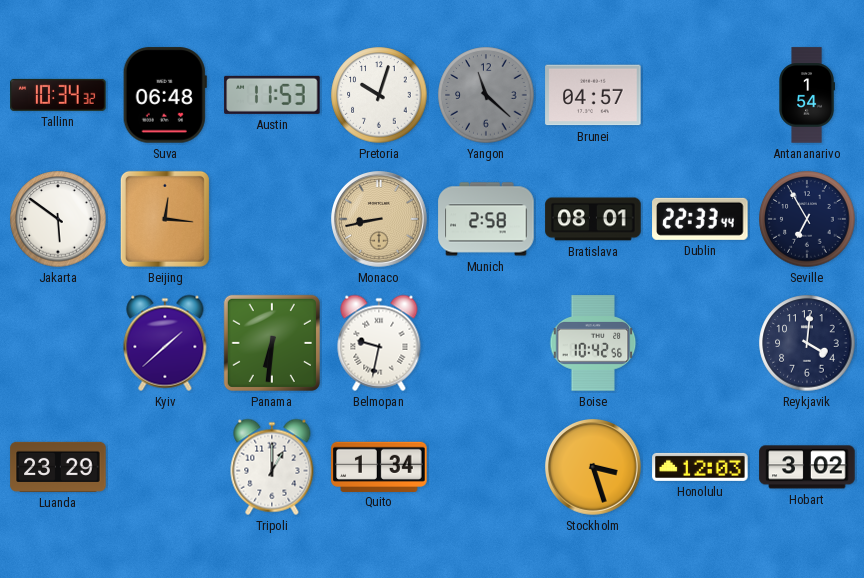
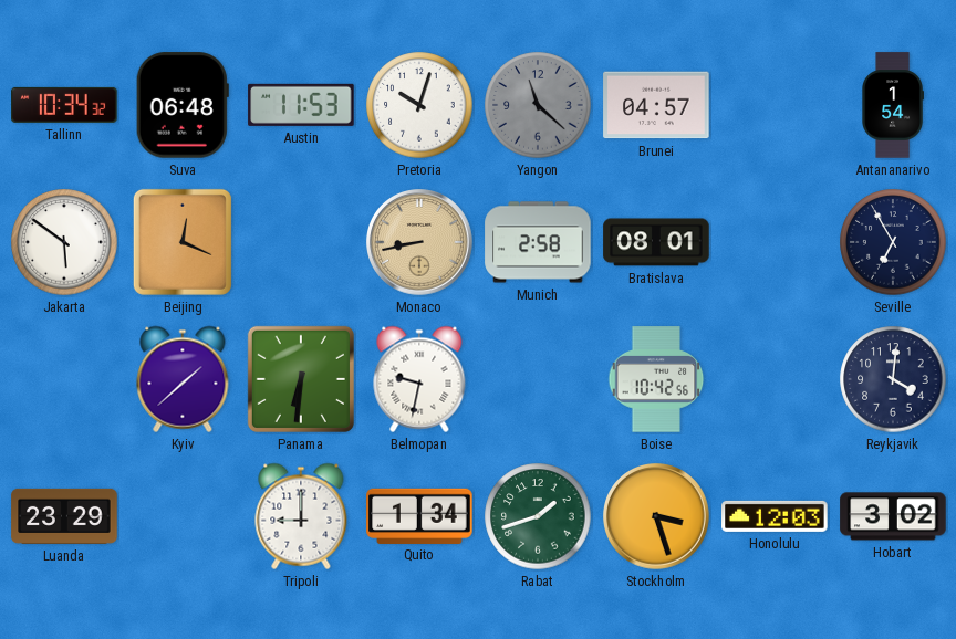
Beijing: 12:16 -> 12:19 (183, 242)
Dublin: 22:33 -> none (700, 219)
Tripoli: 1:00 -> 9:00 (301, 516)
Rabat: none -> 1:42 (538, 516)
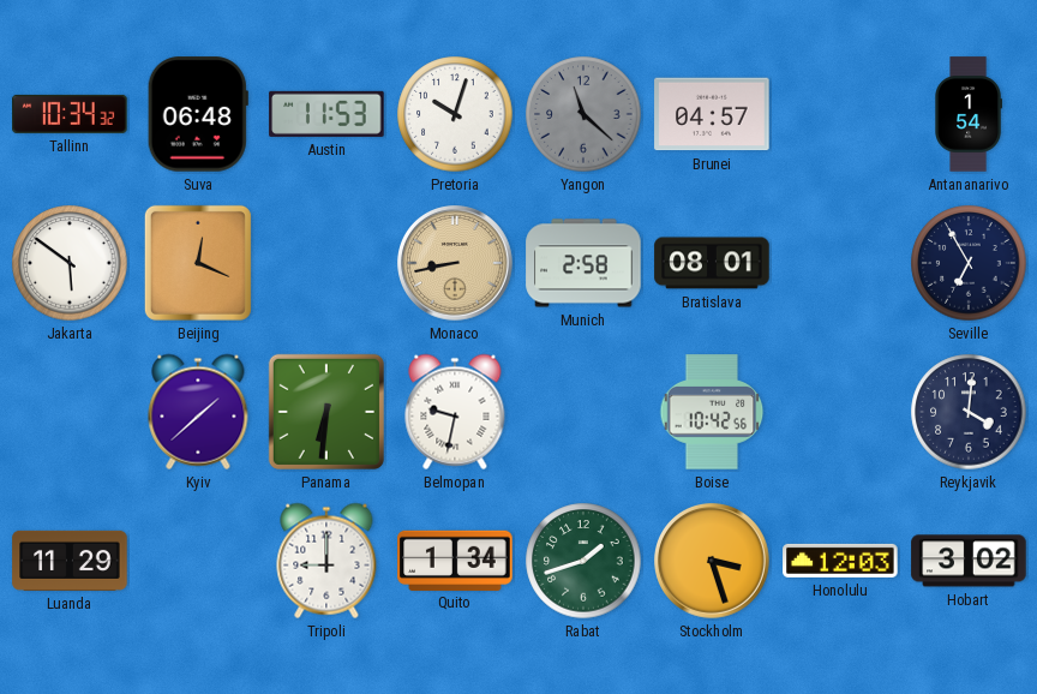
Luanda: 23:29 -> 11:29 (70, 561)
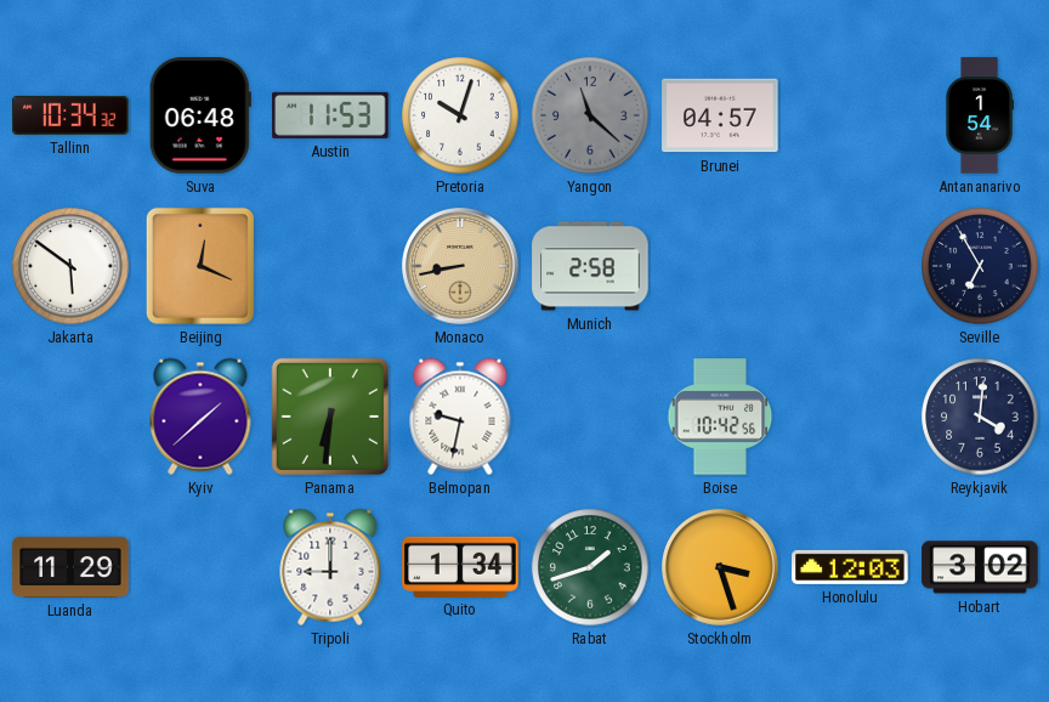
Bratislava: 08:01 -> none (712, 263)
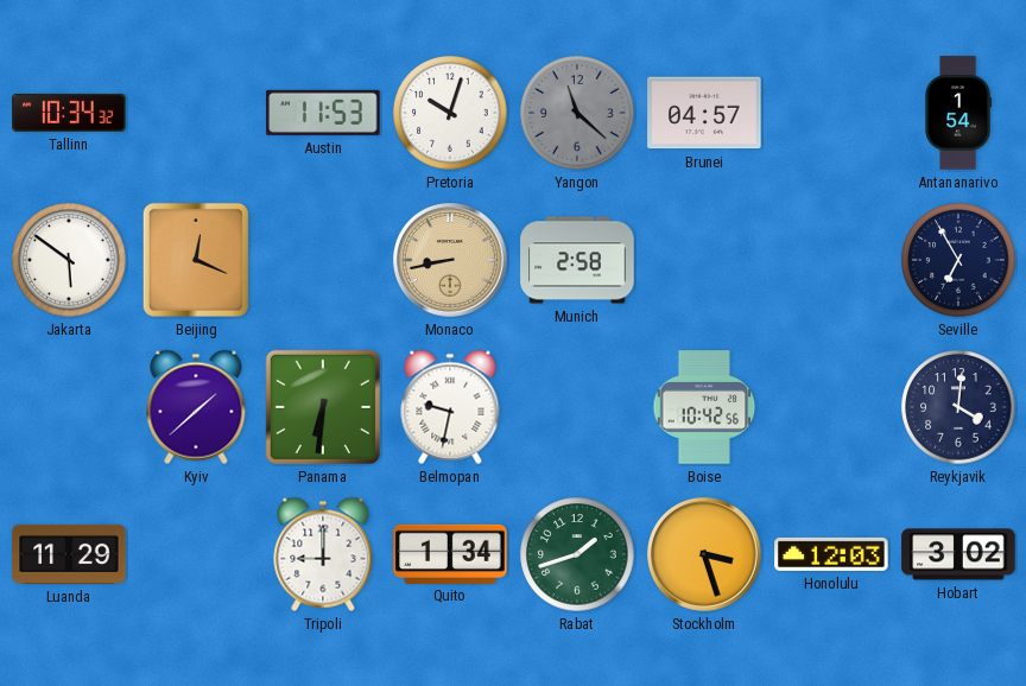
Suva: 06:48 -> none (200, 115)
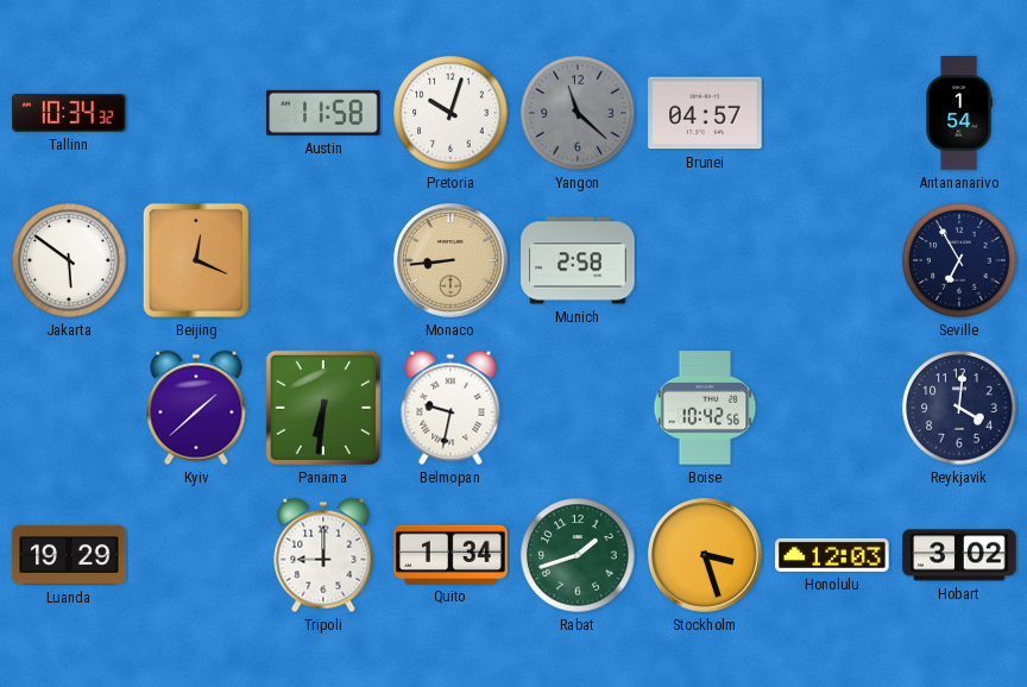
Austin: 11:53 -> 11:58 (323, 113)
Monaco: 8:43 -> 8:44 (451, 260)
Luanda: 11:29 -> 19:29 (69, 555)
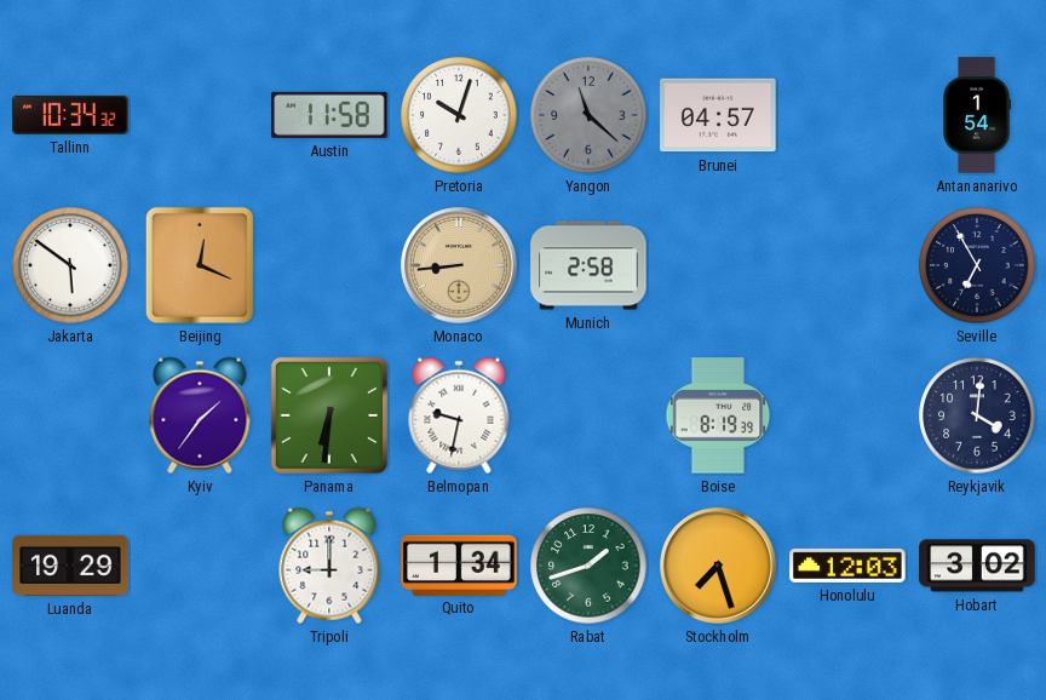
Kyiv: 1:38 -> 1:36 (200, 415)
Boise: 10:42 -> 8:19 (718, 415)
Stockholm: 3:27 -> 7:27 (718, 566)
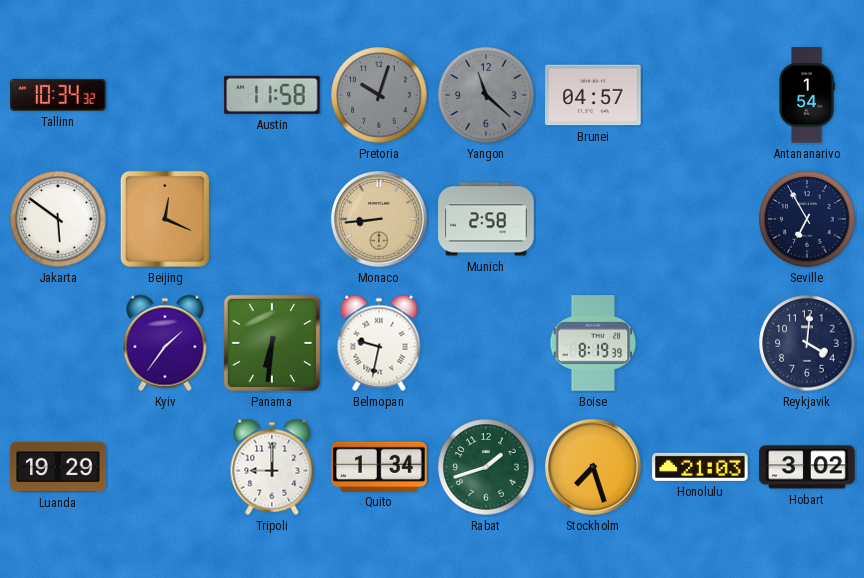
Pretoria dial: white -> grey (379, 95)
Honolulu: 12:03 -> 21:03 (700, 467)
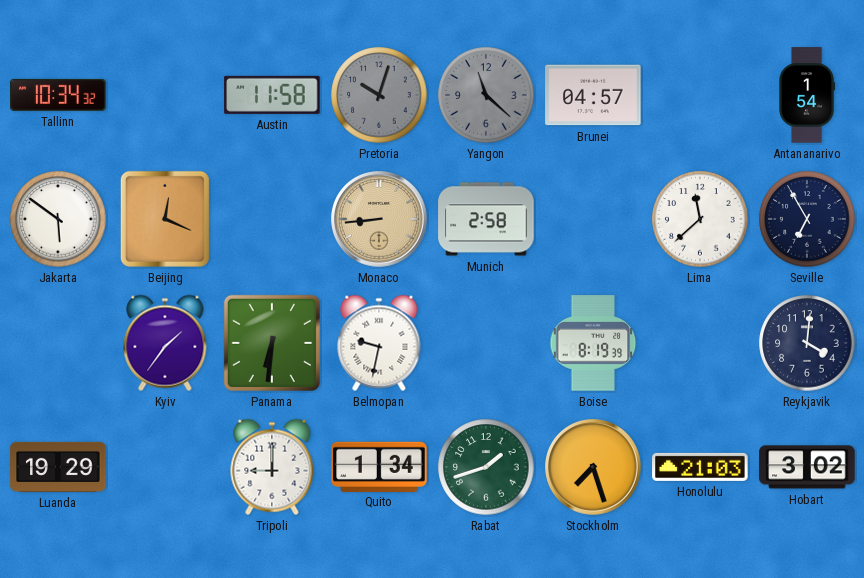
Lima: none -> 11:38 (700, 219)
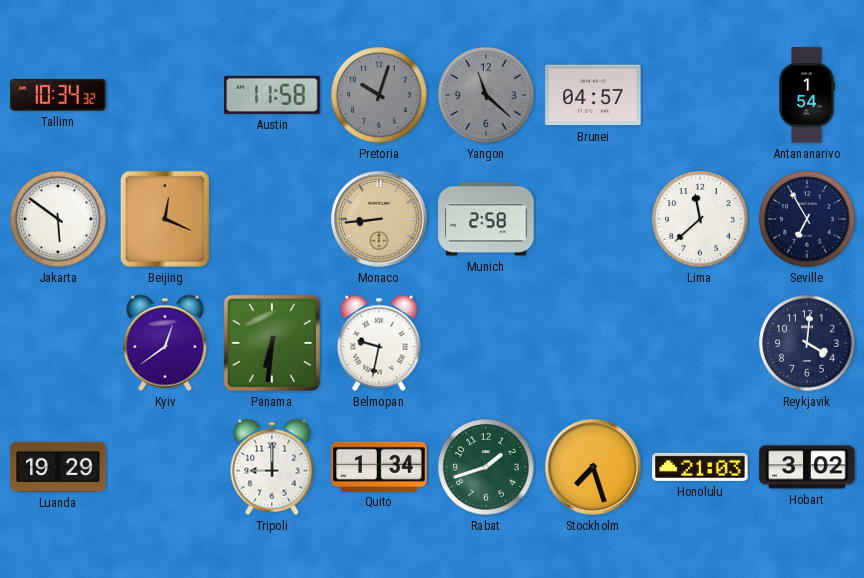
Kyiv: 1:36 -> 12:39 (165, 343)
Boise: 8:19 -> none (593, 343)
